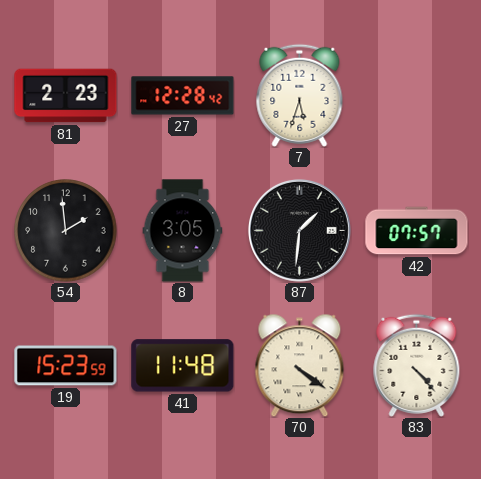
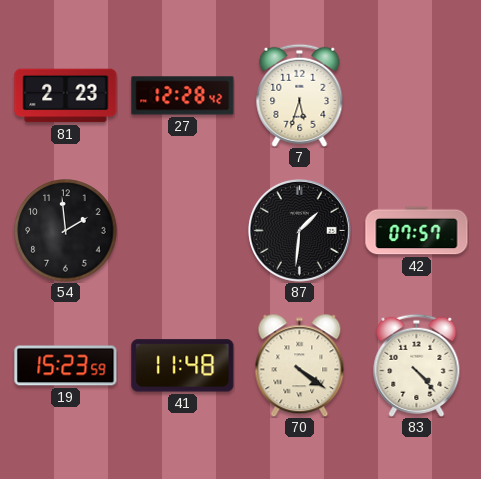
8: 3:05 -> none (183, 231)
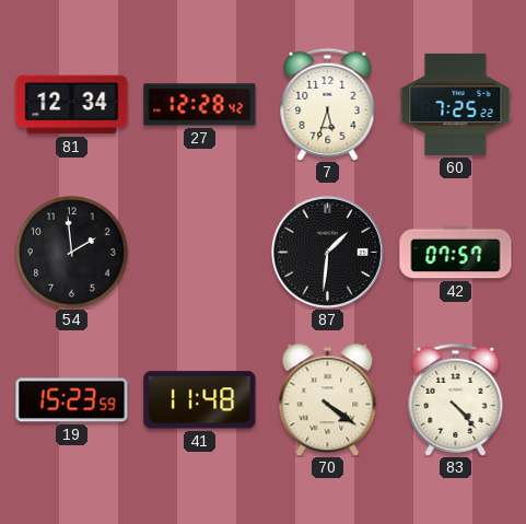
81: 2:23 -> 12:34 (72, 105)
60: none -> 7:25 (456, 104)
